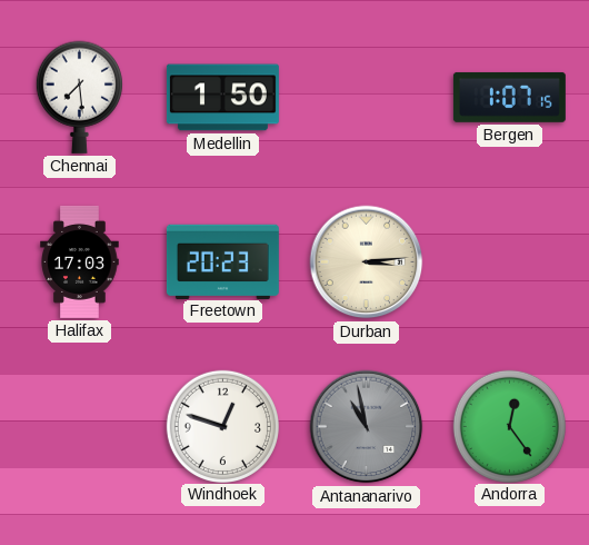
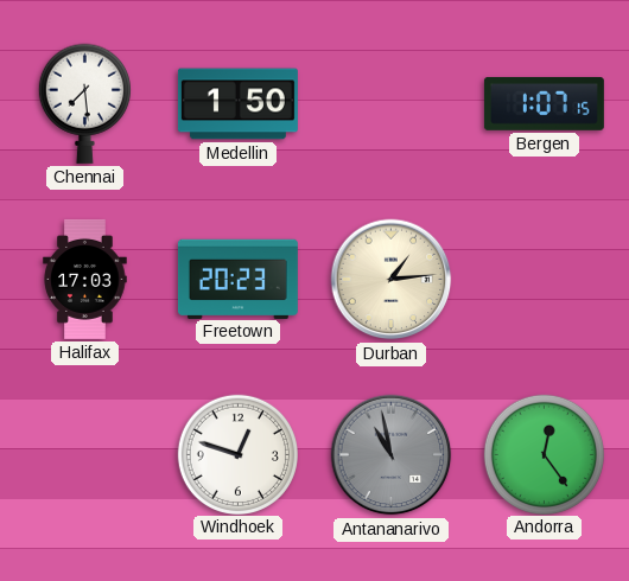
Durban: 3:14 -> 1:14 (392, 280)
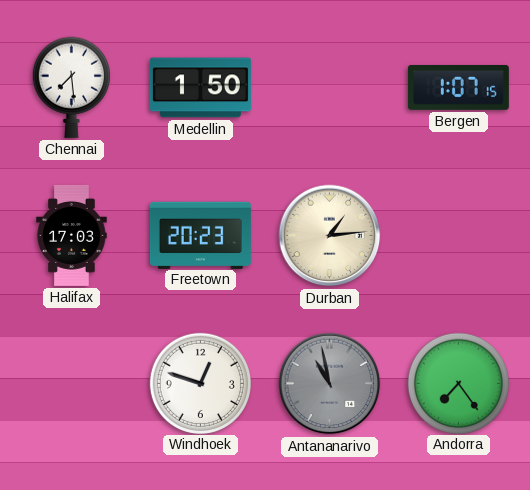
Andorra: 12:24 -> 7:24 (458, 383)
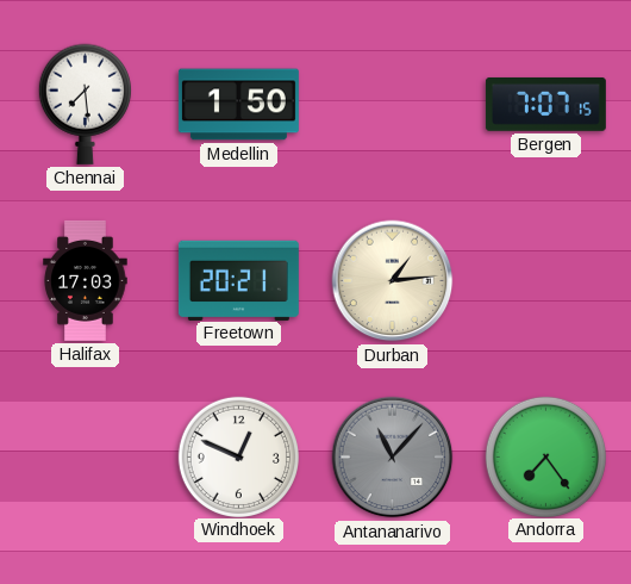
Bergen: 1:07 -> 7:07 (545, 104)
Freetown: 20:23 -> 20:21 (238, 280)
Windhoek: 12:48 -> 12:49 (238, 456)
Antananarivo: 10:58 -> 11:07 (393, 458)
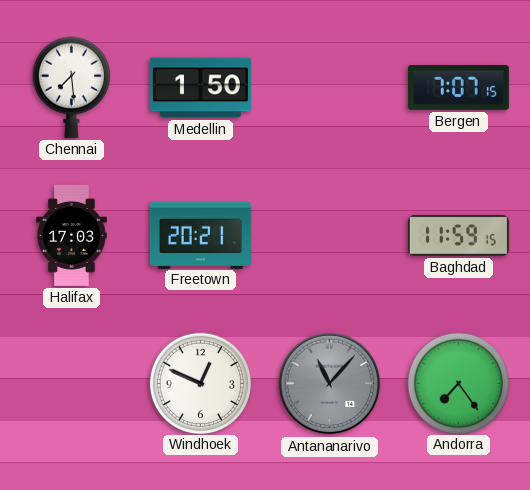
Durban: 1:14 -> none (393, 281)
Baghdad: none -> 11:59 (458, 236)
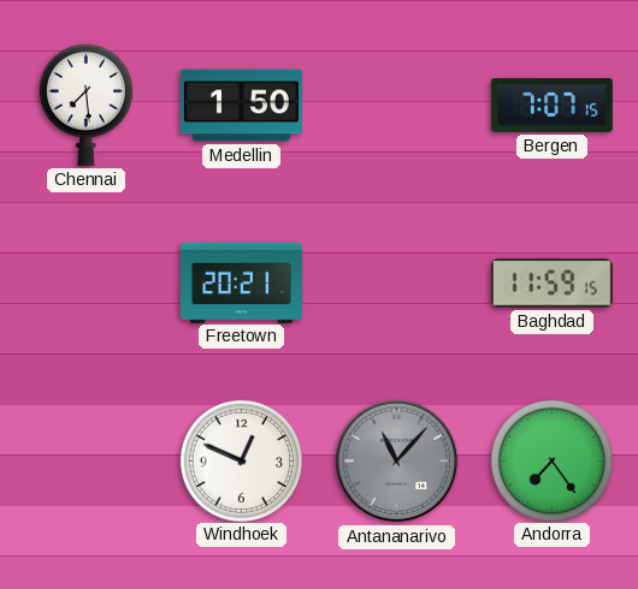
Halifax: 17:03 -> none (72, 235)
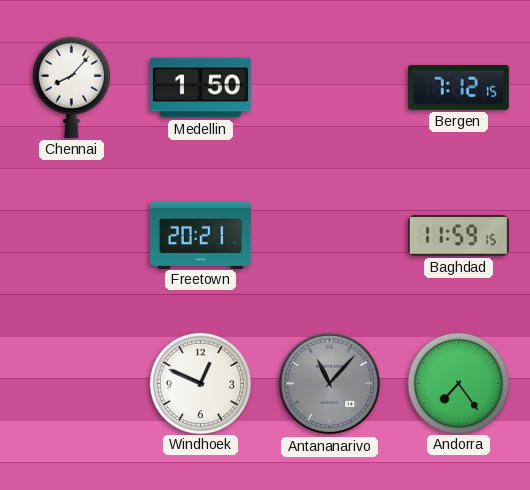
Chennai: 7:29 -> 8:07 (71, 87)
Bergen: 7:07 -> 7:12 (458, 87)
